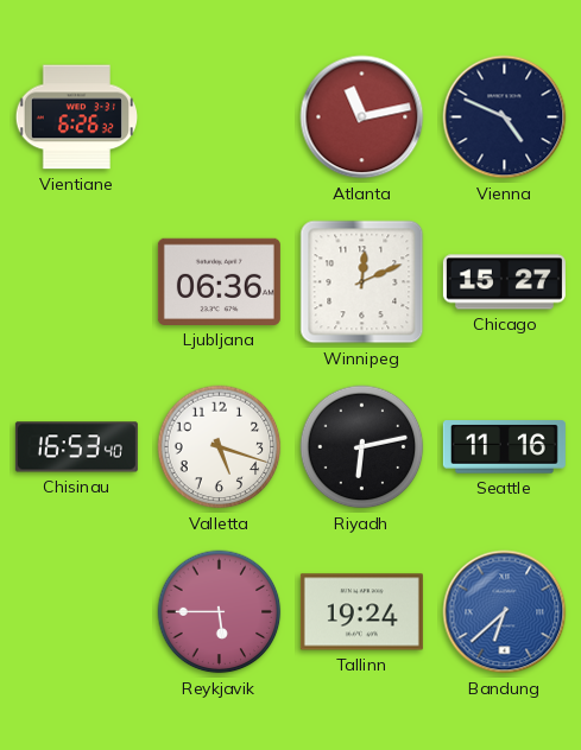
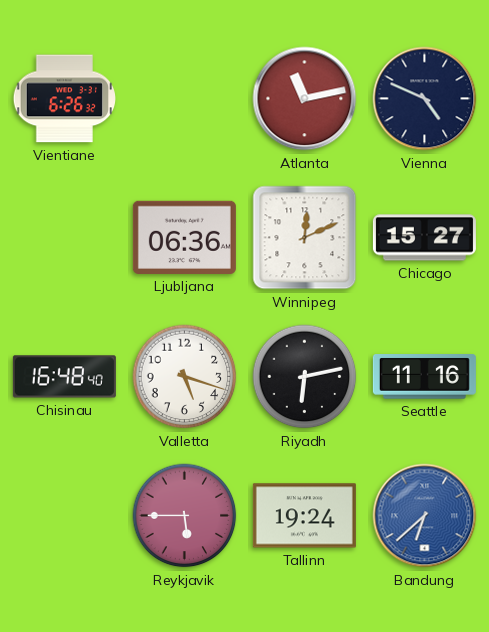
Chisinau: 16:53 -> 16:48 (64, 377)
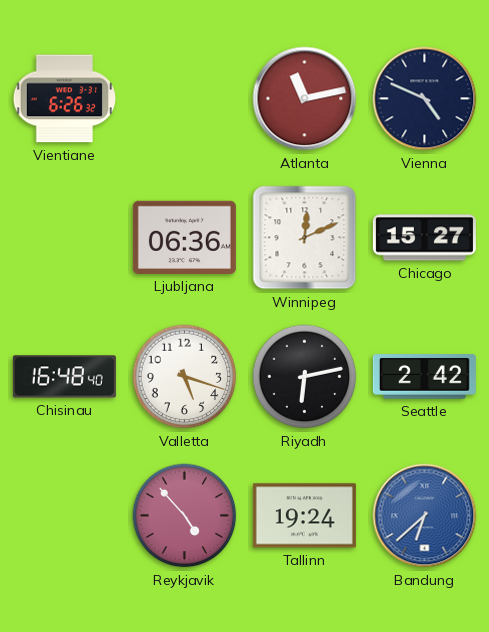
Seattle: 11:16 -> 2:42 (424, 377)
Reykjavik: 5:45 -> 4:53 (185, 516)
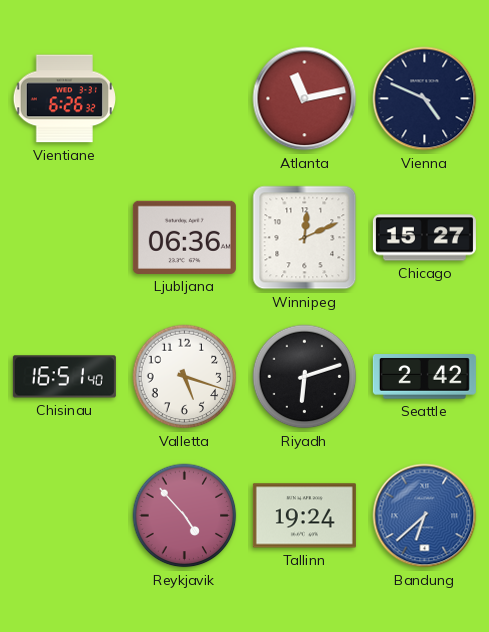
Chisinau: 16:48 -> 16:51 (64, 377)
Riyadh: 6:13 -> 6:12 (305, 377)
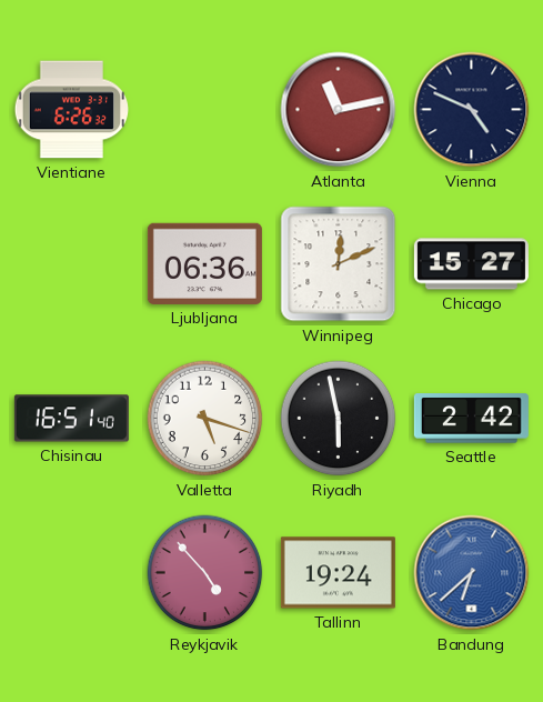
Riyadh: 6:12 -> 5:58 (339, 419)
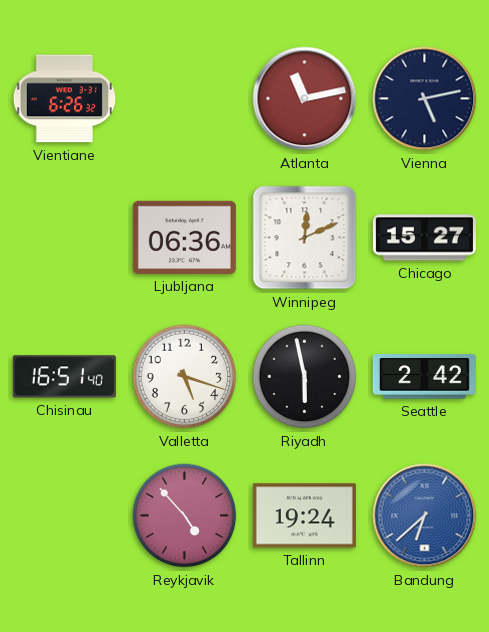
Vienna: 4:49 -> 5:13 (425, 99)
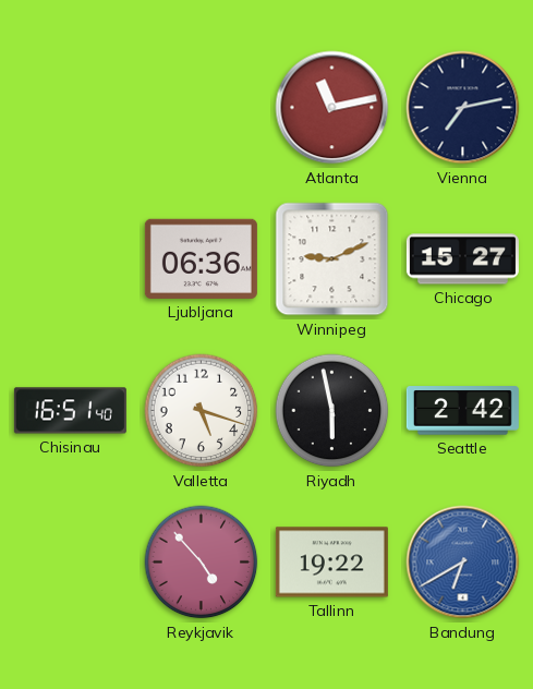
Vientiane: 6:26 -> none (64, 99)
Vienna: 5:13 -> 7:13 (463, 108)
Winnipeg: 12:11 -> 9:11 (332, 259)
Tallinn: 19:24 -> 19:22 (331, 563)
Bandung: 6:38 -> 6:40 (463, 563)
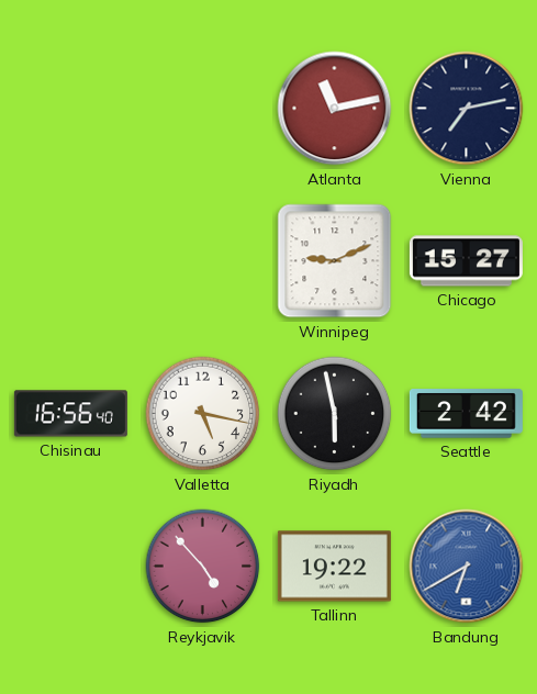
Ljubljana: 06:36 -> none (201, 258)
Chisinau: 16:51 -> 16:56 (70, 414)
Valletta: 5:18 -> 5:17 (203, 414)
